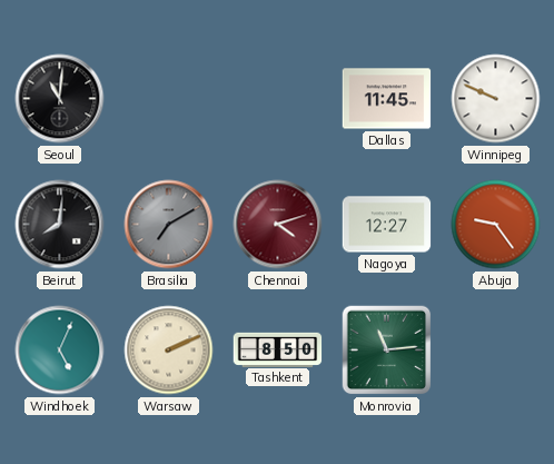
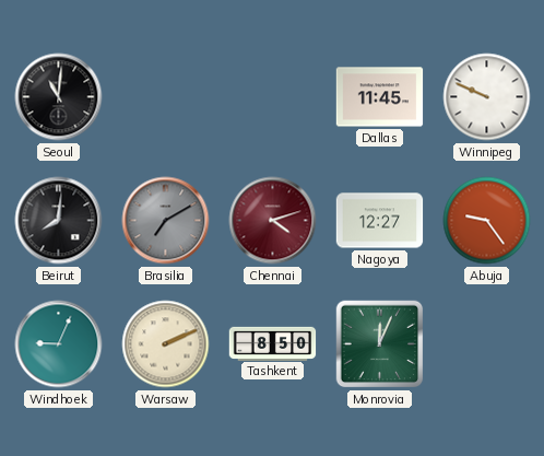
Windhoek: 5:04 -> 9:04 (59, 344)
Monrovia: 11:14 -> 12:04 (380, 344)
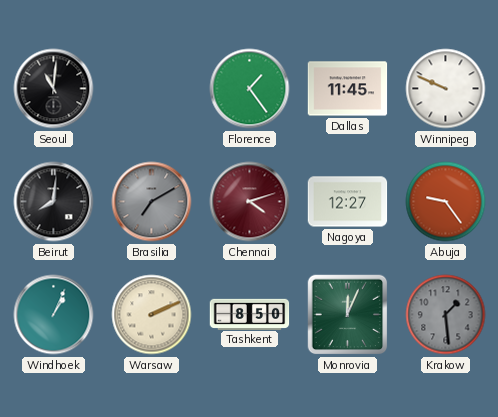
Florence: none -> 1:24 (250, 89)
Windhoek: 9:04 -> 1:04 (54, 315)
Krakow: none -> 1:29 (446, 315)
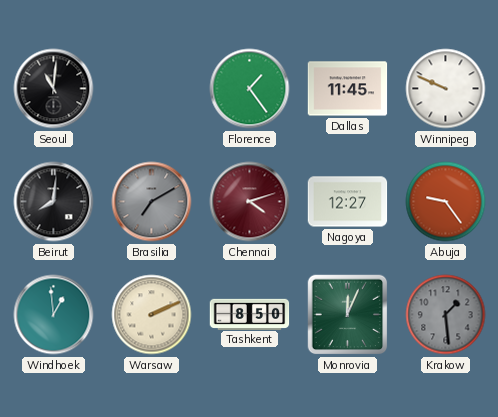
Windhoek: 1:04 -> 12:59 (54, 315)
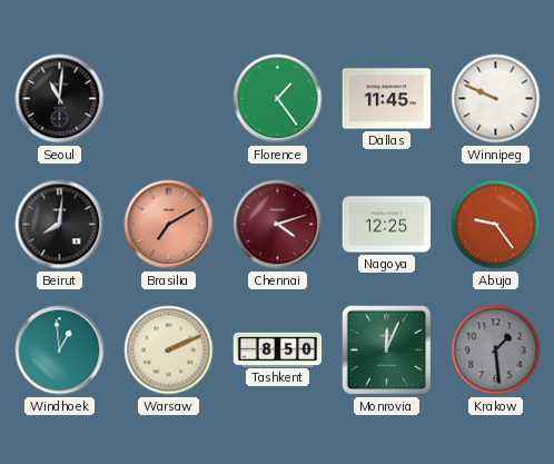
Brasilia dial: grey -> salmon (169, 225)
Nagoya: 12:27 -> 12:25 (387, 225)
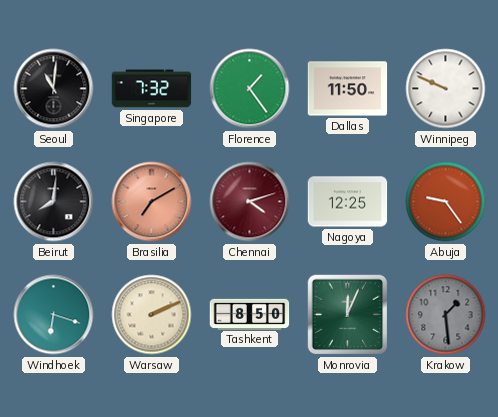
Singapore: none -> 7:32 (152, 89)
Dallas: 11:45 -> 11:50 (348, 89)
Windhoek: 12:59 -> 6:18 (54, 315)
